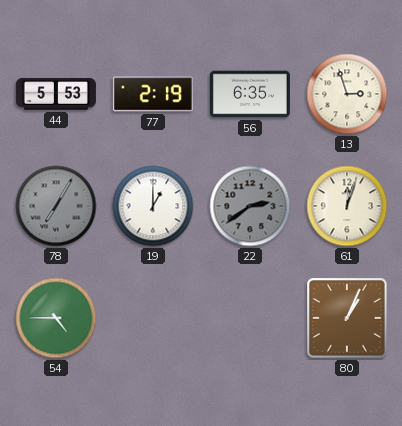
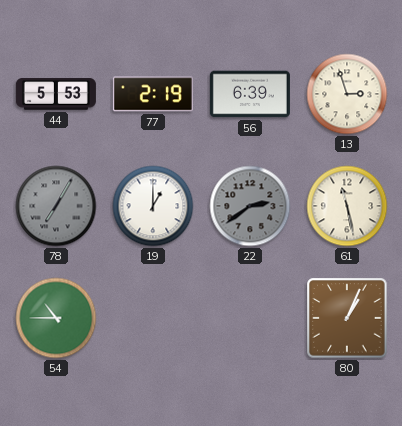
56: 6:35 -> 6:39 (250, 94)
61: 12:03 -> 11:28 (347, 206)
54: 4:45 -> 10:45 (56, 318)
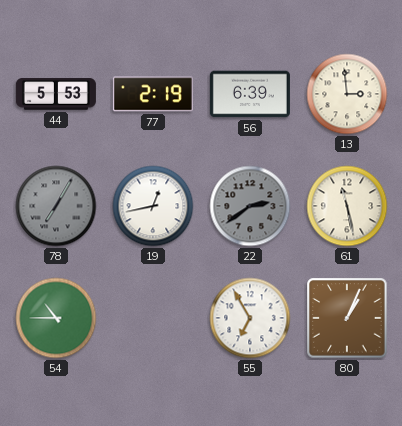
13: 2:57 -> 2:59 (347, 94)
19: 1:00 -> 12:43 (153, 206)
55: none -> 6:55 (250, 318)
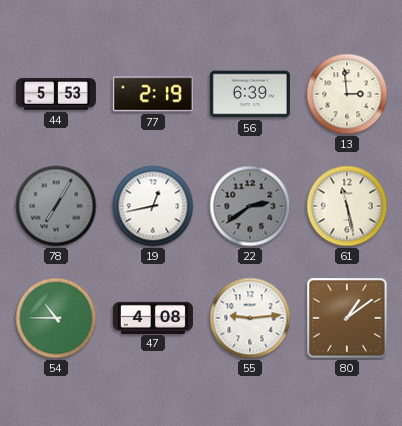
47: none -> 4:08 (153, 317)
55: 6:55 -> 9:14 (250, 318)
80: 1:04 -> 1:09 (347, 318)
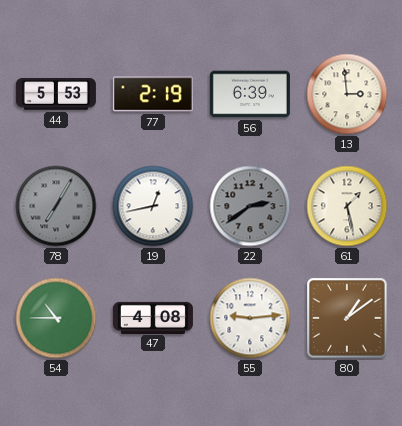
61: 11:28 -> 1:28 (347, 206)
